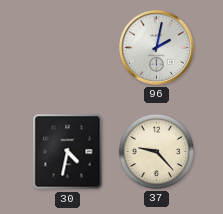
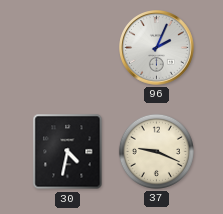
96: 2:02 -> 2:04 (157, 48)
37: 9:23 -> 9:19 (156, 151)
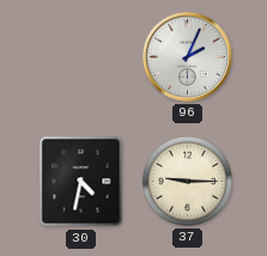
37: 9:19 -> 9:15 (187, 181)
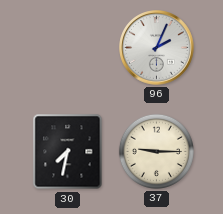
30: 4:32 -> 7:32 (68, 152)
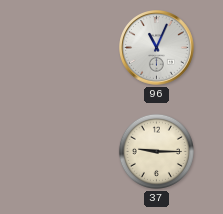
96: 2:04 -> 11:04 (157, 48)
30: 7:32 -> none (68, 152)
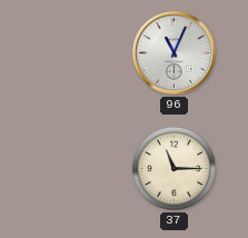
37: 9:15 -> 11:15 (173, 168)
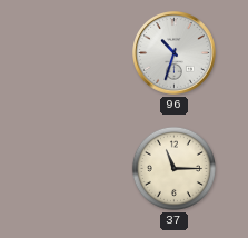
96: 11:04 -> 10:33 (175, 53)
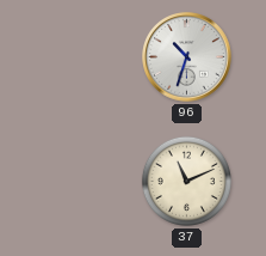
37: 11:15 -> 11:11 (186, 181)
